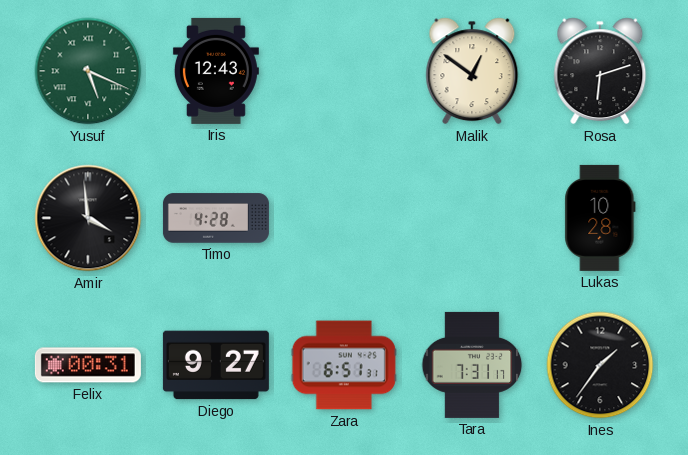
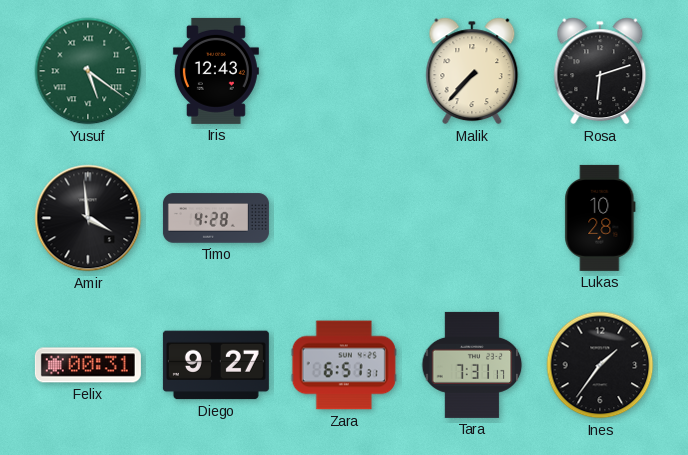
Yusuf: 5:19 -> 5:21 (88, 71)
Malik: 12:51 -> 7:37 (472, 71)
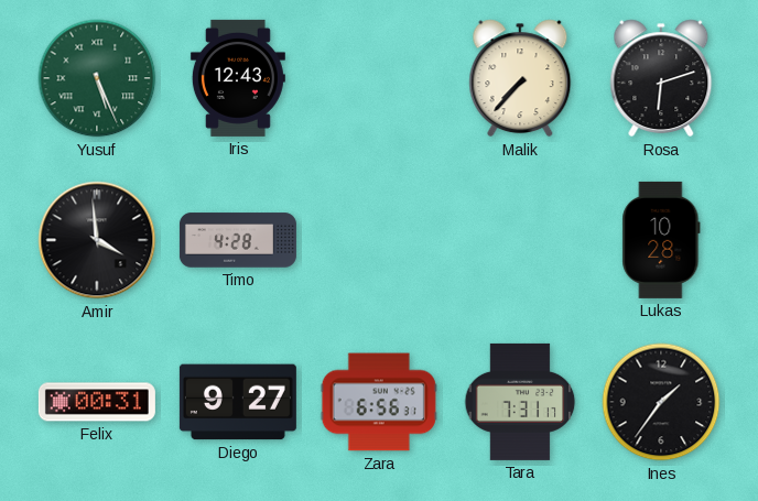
Yusuf: 5:21 -> 5:26 (97, 78)
Zara: 6:51 -> 6:56 (379, 402)
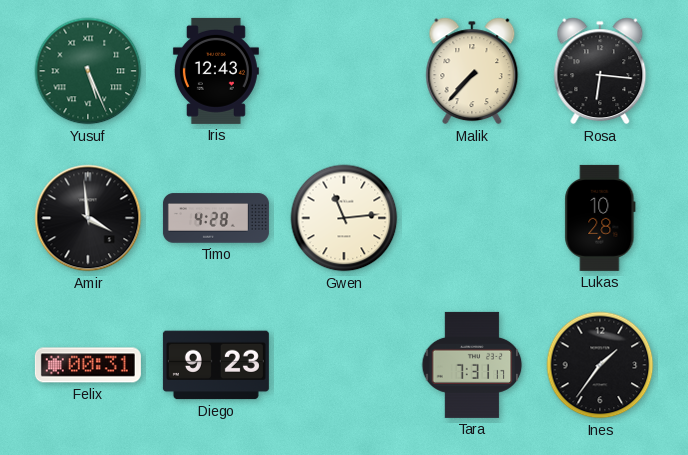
Rosa: 6:12 -> 6:16 (600, 71)
Gwen: none -> 11:14 (344, 218)
Diego: 9:27 -> 9:23 (216, 365)
Zara: 6:56 -> none (379, 402)
